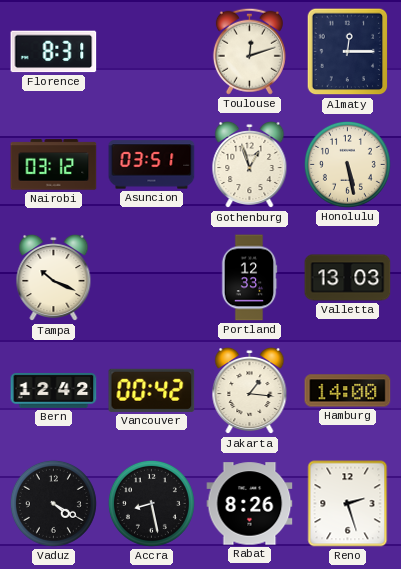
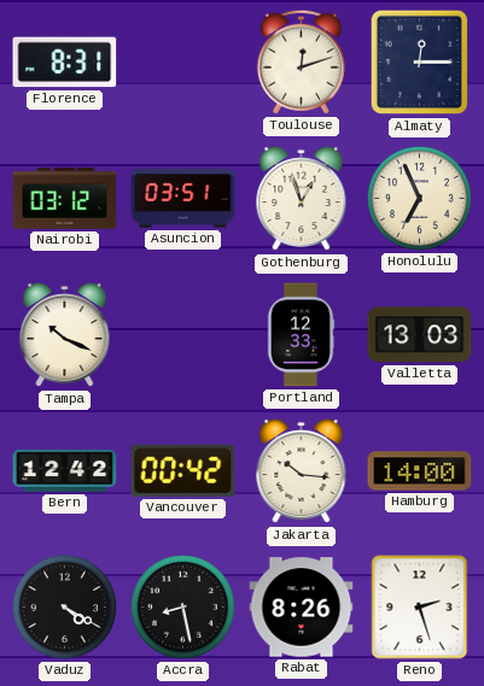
Honolulu: 5:28 -> 6:56 (419, 198)
Jakarta: 1:16 -> 10:16 (302, 471)
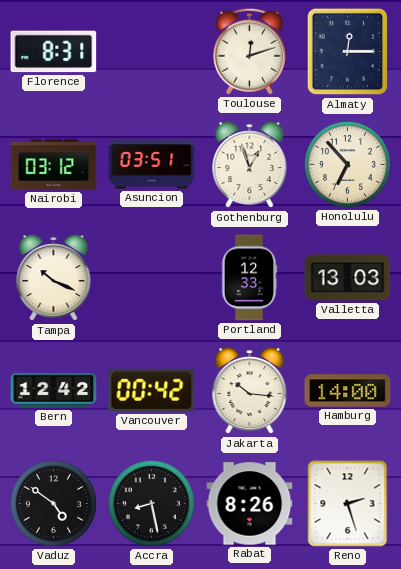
Honolulu: 6:56 -> 6:53 (347, 164)
Vaduz: 4:20 -> 4:51 (53, 503)
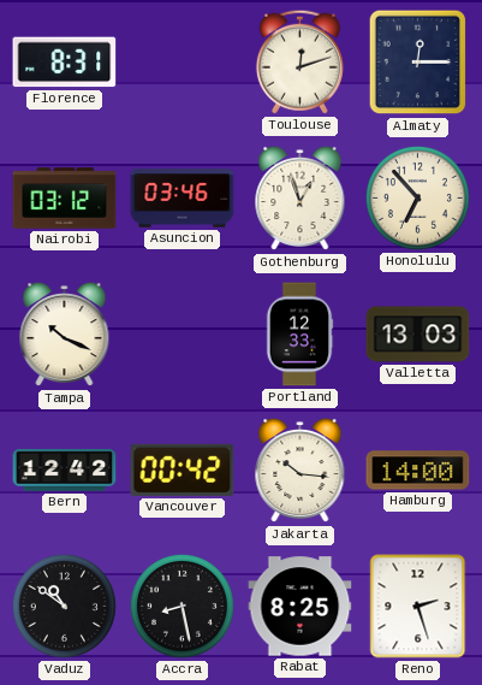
Asuncion: 03:51 -> 03:46 (183, 199)
Vaduz: 4:51 -> 10:51 (64, 606)
Rabat: 8:26 -> 8:25 (300, 607)
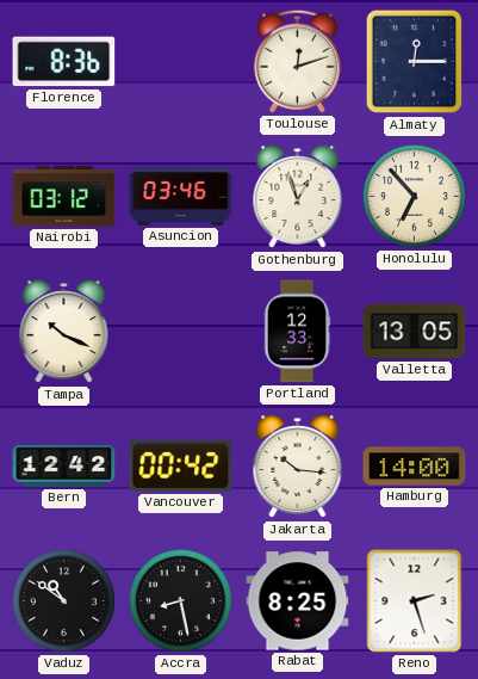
Florence: 8:31 -> 8:36 (64, 62)
Valletta: 13:03 -> 13:05 (415, 332)
